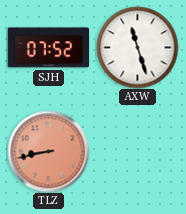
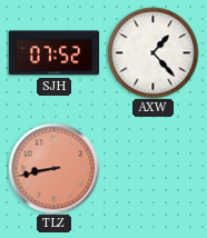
AXW: 11:27 -> 1:23 (152, 52)
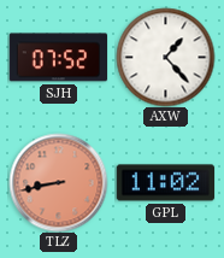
GPL: none -> 11:02 (165, 183)
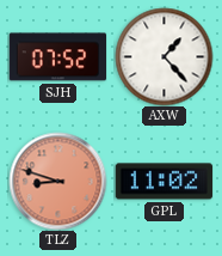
TLZ: 8:43 -> 8:48 (57, 181)
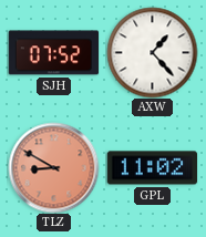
TLZ: 8:48 -> 8:50 (53, 167)
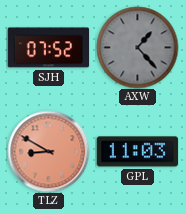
AXW dial: white -> grey (137, 47)
GPL: 11:02 -> 11:03 (137, 152)
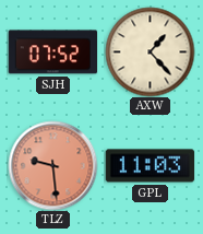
AXW dial: grey -> cream (150, 51)
TLZ: 8:50 -> 9:29 (52, 165)
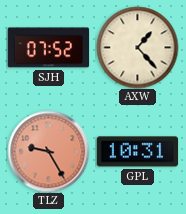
TLZ: 9:29 -> 9:25 (48, 151)
GPL: 11:03 -> 10:31 (137, 152)
